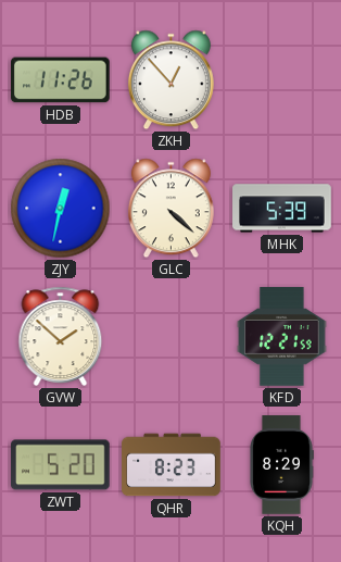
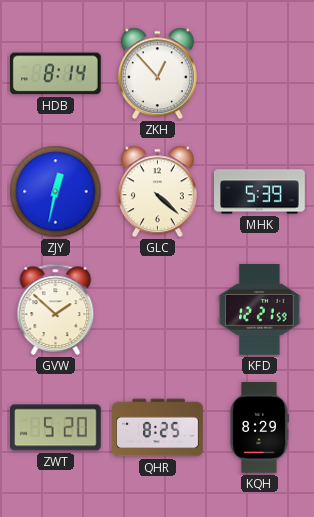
HDB: 11:26 -> 8:14 (56, 74)
QHR: 8:23 -> 8:25 (158, 428)
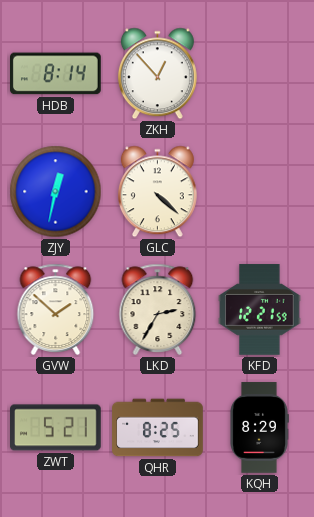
MHK: 5:39 -> none (260, 192)
LKD: none -> 2:35 (158, 309)
ZWT: 5:20 -> 5:21 (56, 428)
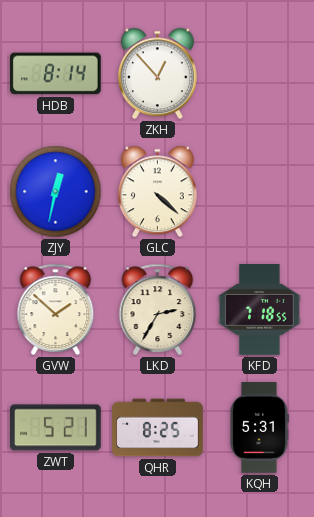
KFD: 12:21 -> 7:18 (260, 310)
KQH: 8:29 -> 5:31 (259, 428)
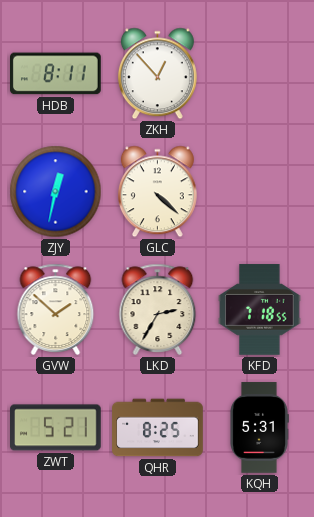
HDB: 8:14 -> 8:11 (56, 74)
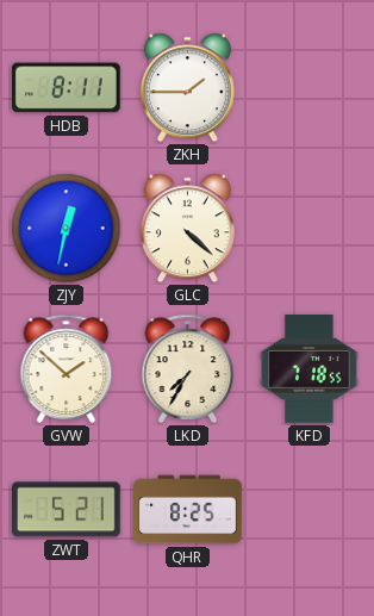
ZKH: 12:53 -> 1:45 (187, 88)
LKD: 2:35 -> 7:35 (188, 368)
KQH: 5:31 -> none (259, 428)
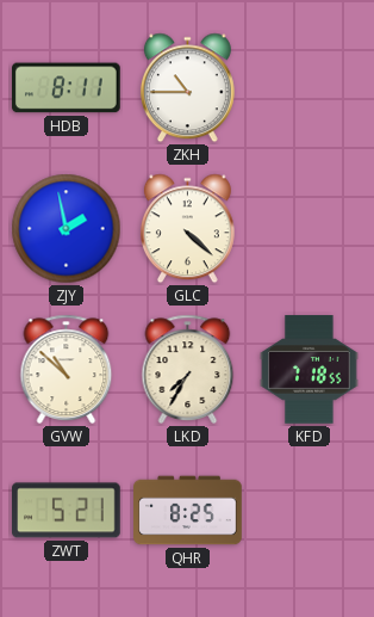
ZKH: 1:45 -> 10:45 (187, 88)
ZJY: 12:32 -> 1:58 (67, 229)
GVW: 1:52 -> 10:52 (67, 369)
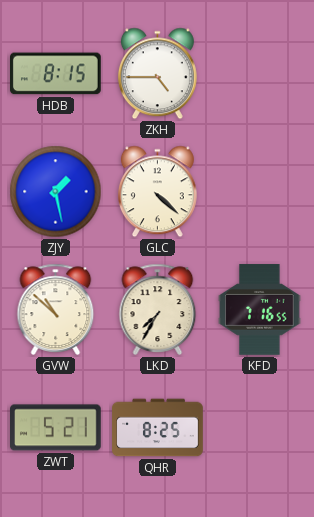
HDB: 8:11 -> 8:15 (56, 74)
ZKH: 10:45 -> 4:45 (157, 74)
ZJY: 1:58 -> 1:28 (56, 192)
KFD: 7:18 -> 7:16 (260, 310)
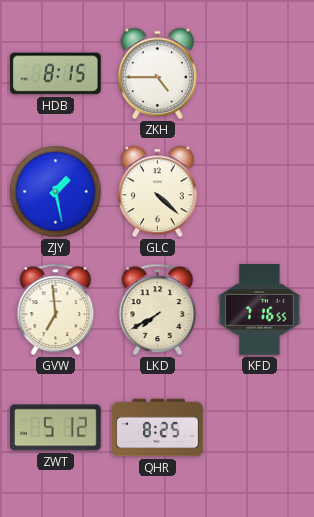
GVW: 10:52 -> 6:59 (56, 309)
LKD: 7:35 -> 7:40 (158, 309)
ZWT: 5:21 -> 5:12 (56, 428)
